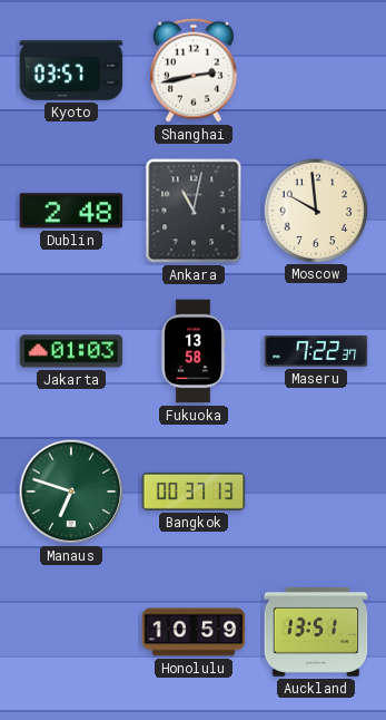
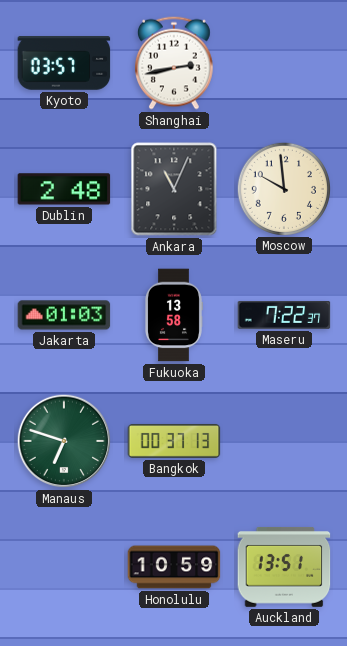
Ankara: 11:02 -> 11:04 (174, 189)
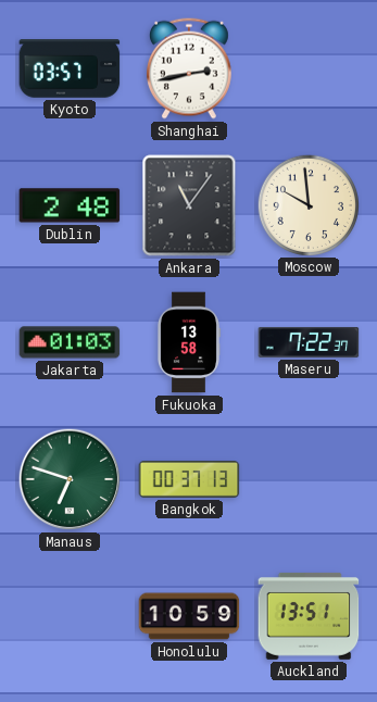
Ankara: 11:04 -> 11:06 (189, 205)
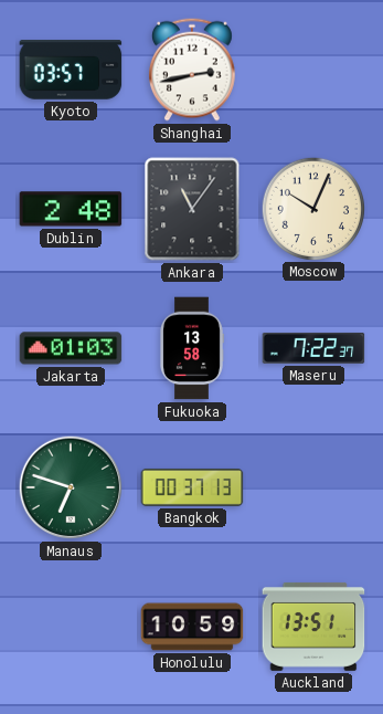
Moscow: 9:59 -> 10:04 (312, 208)
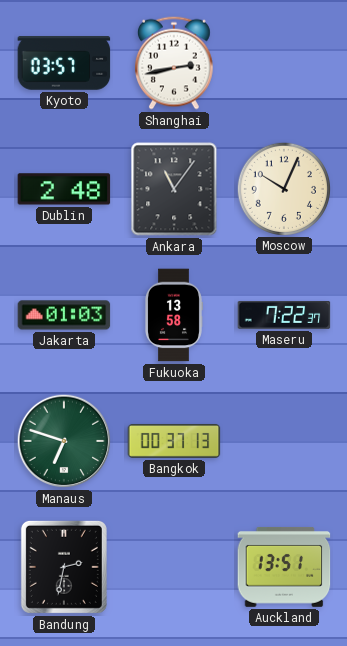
Bandung: none -> 2:32 (64, 567)
Honolulu: 10:59 -> none (192, 627)
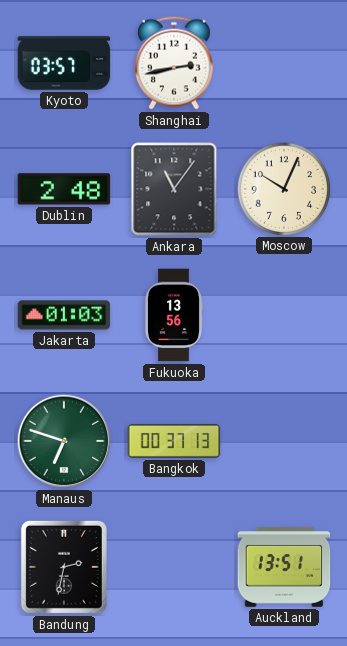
Fukuoka: 13:58 -> 13:56 (174, 315)
Maseru: 7:22 -> none (284, 315)
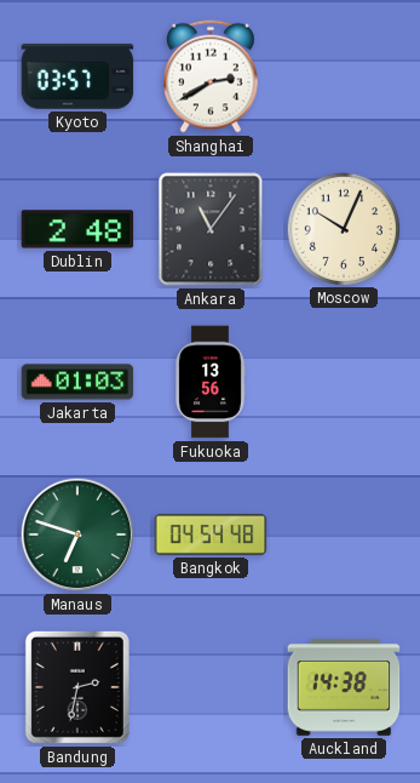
Shanghai: 2:43 -> 2:40 (211, 76)
Bangkok: 00:37 -> 04:54 (211, 535)
Auckland: 13:51 -> 14:38 (344, 687)
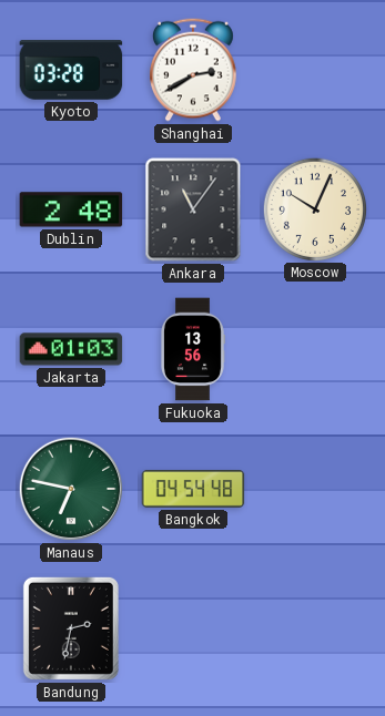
Kyoto: 03:57 -> 03:28 (71, 70)
Manaus: 6:48 -> 6:47 (71, 489)
Auckland: 14:38 -> none (344, 687)
